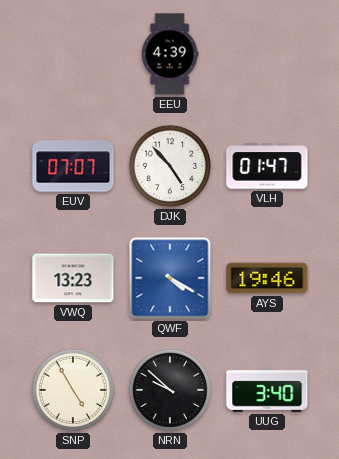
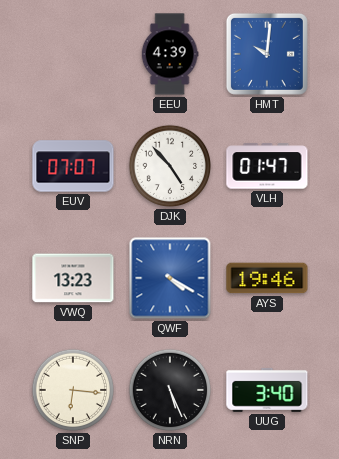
HMT: none -> 10:01 (267, 54)
SNP: 4:55 -> 6:16 (73, 390)
NRN: 9:52 -> 5:26 (170, 390)
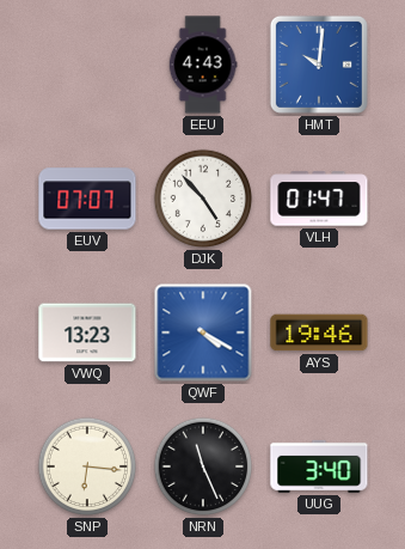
EEU: 4:39 -> 4:43 (203, 65)
NRN: 5:26 -> 11:26 (203, 466)
